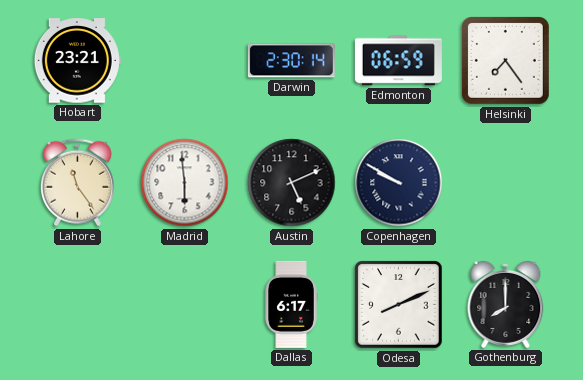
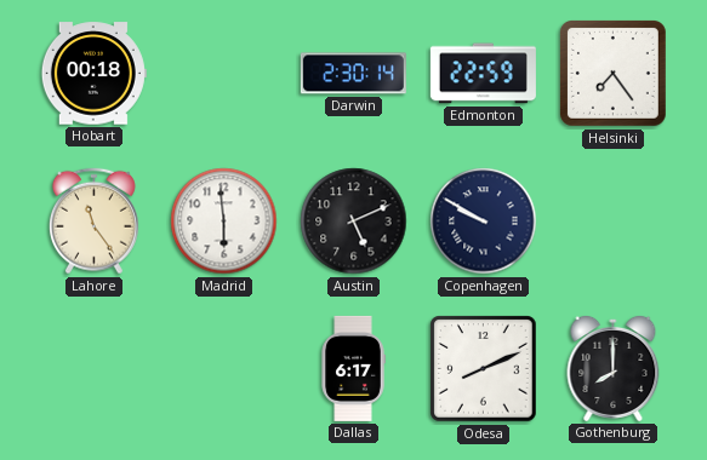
Hobart: 23:21 -> 00:18 (93, 74)
Edmonton: 06:59 -> 22:59 (483, 74)
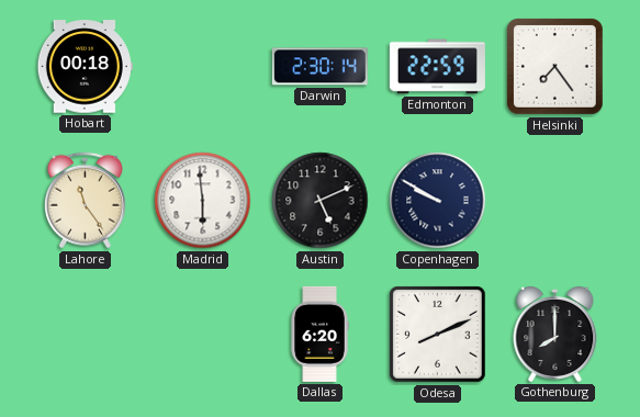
Dallas: 6:17 -> 6:20 (319, 334)
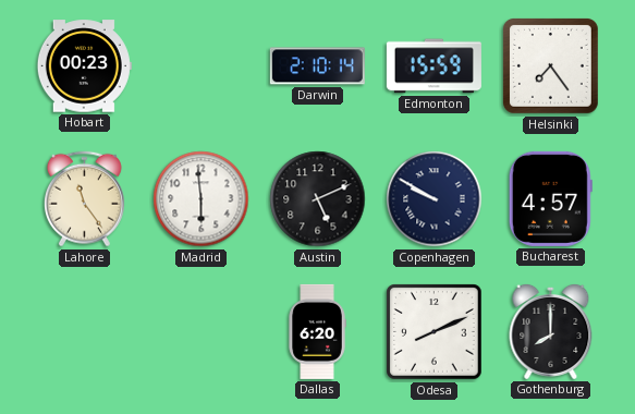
Hobart: 00:18 -> 00:23 (84, 66)
Darwin: 2:30 -> 2:10 (317, 66)
Edmonton: 22:59 -> 15:59 (433, 66)
Bucharest: none -> 4:57 (550, 198)
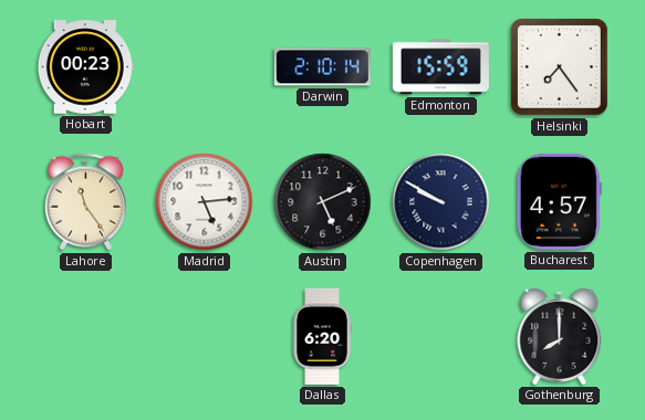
Madrid: 5:59 -> 5:14 (205, 202)
Odesa: 8:11 -> none (435, 332)
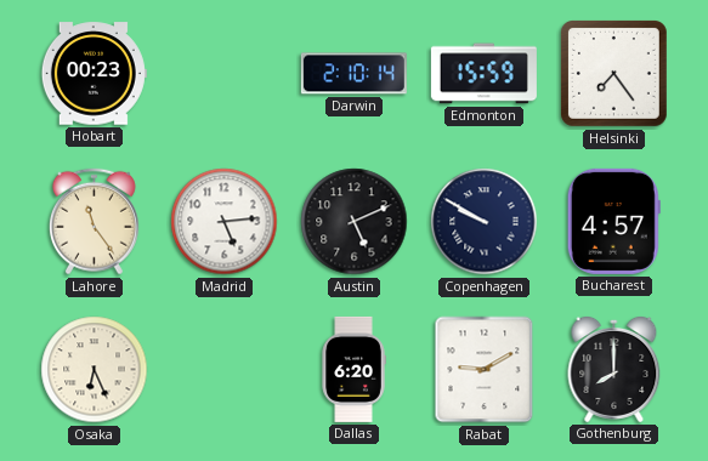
Osaka: none -> 6:26 (95, 370)
Rabat: none -> 9:10 (485, 370)
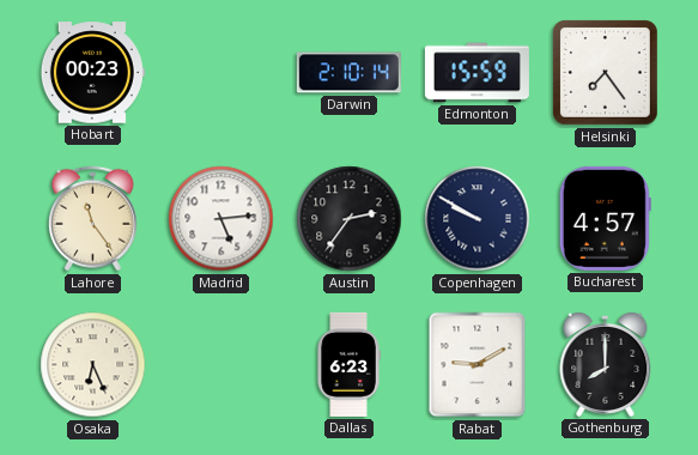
Austin: 5:11 -> 2:36 (350, 219)
Dallas: 6:20 -> 6:23 (348, 364)
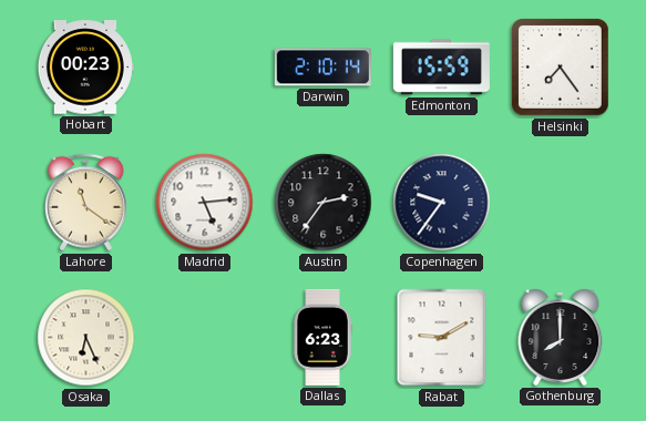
Lahore: 11:24 -> 11:21 (85, 203)
Copenhagen: 9:50 -> 9:36 (442, 203)
Bucharest: 4:57 -> none (605, 218)
